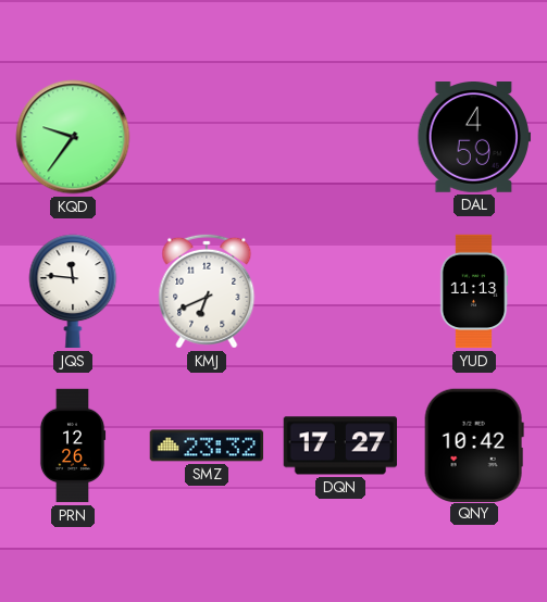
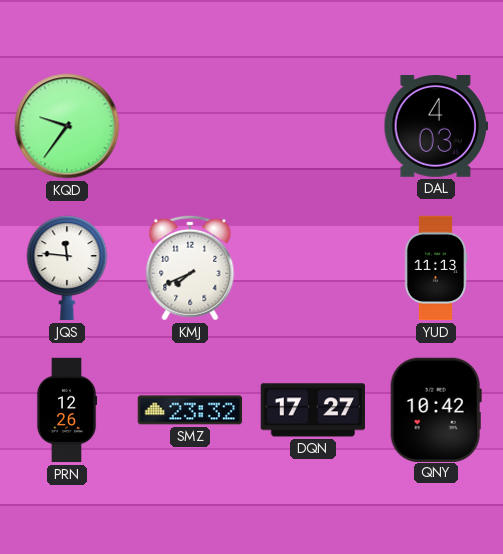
DAL: 4:59 -> 4:03 (436, 127)
KMJ: 6:41 -> 7:41 (190, 268)
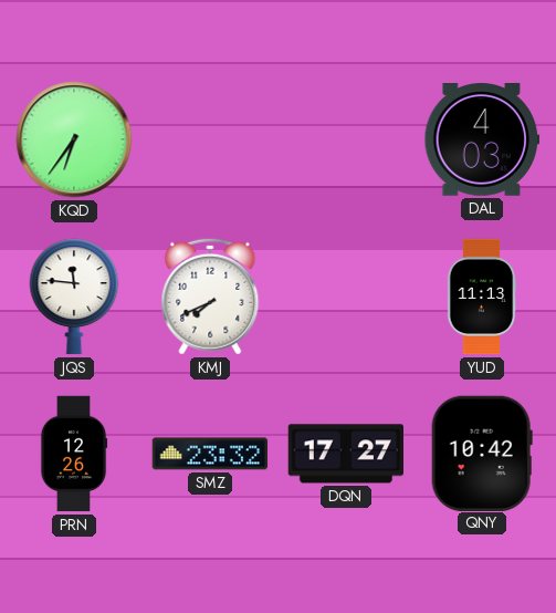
KQD: 9:36 -> 6:36 (74, 139)
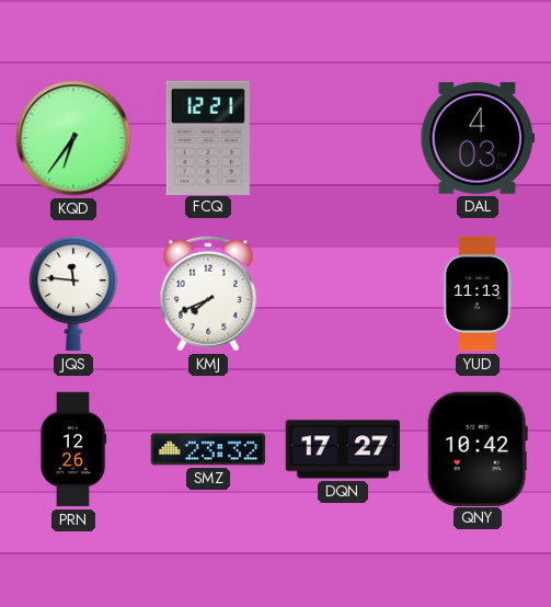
FCQ: none -> 12:21 (208, 137)
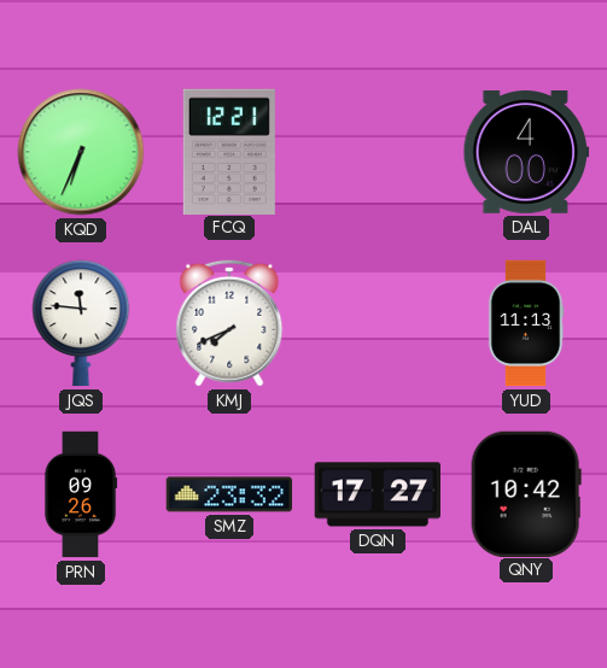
KQD: 6:36 -> 6:34 (81, 152)
DAL: 4:03 -> 4:00 (526, 153)
PRN: 12:26 -> 09:26 (81, 494)
